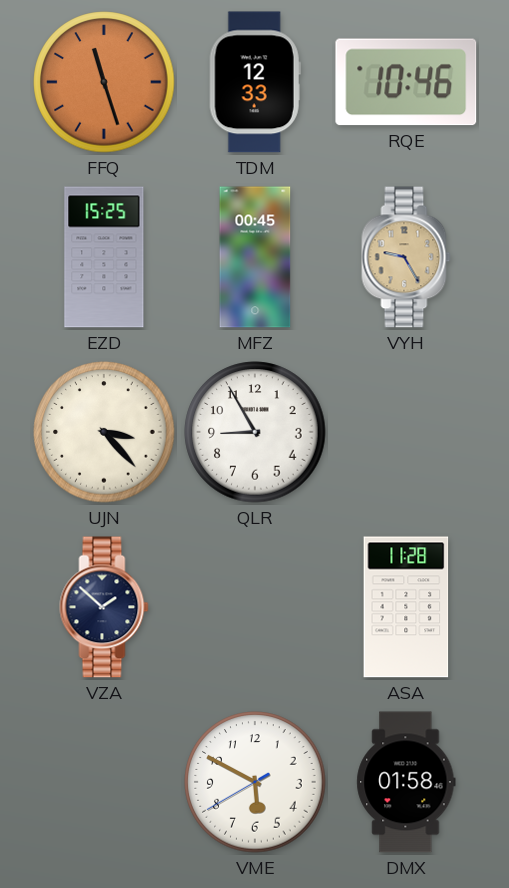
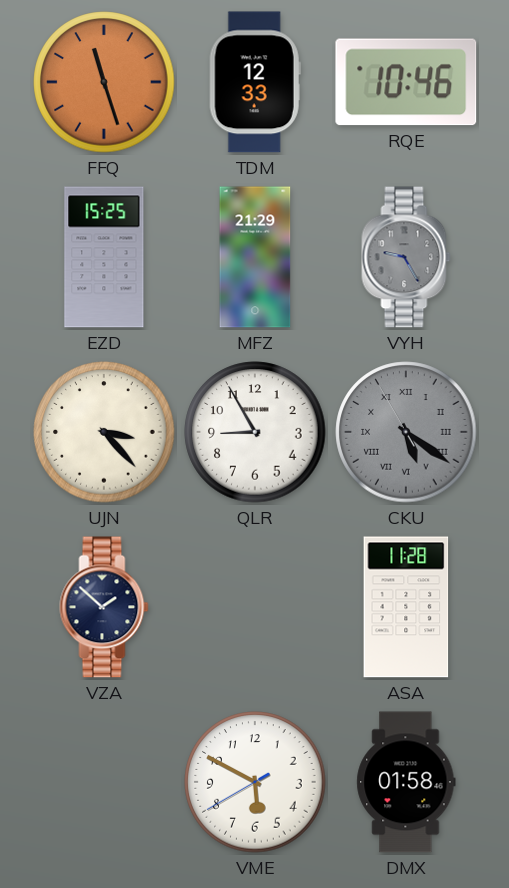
MFZ: 00:45 -> 21:29 (255, 257)
VYH dial: champagne -> grey (406, 257)
CKU: none -> 5:20 (406, 432)
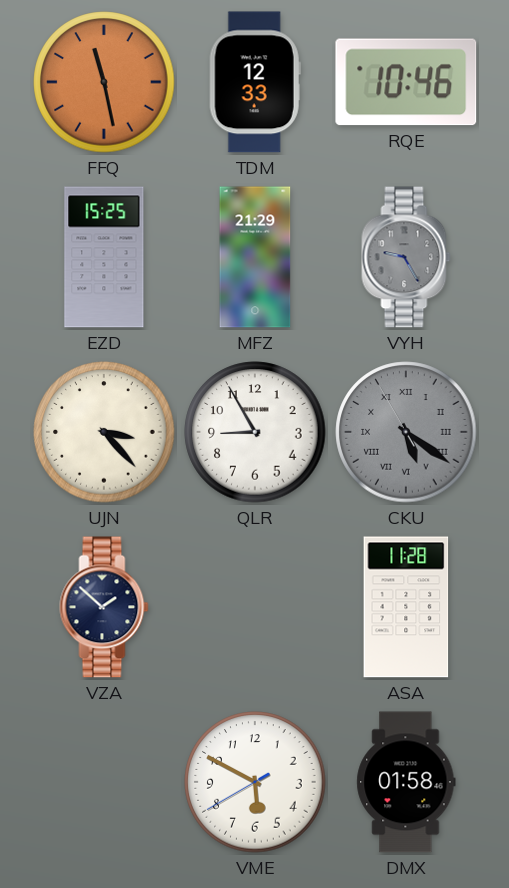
FFQ: 11:27 -> 11:28 (104, 82)
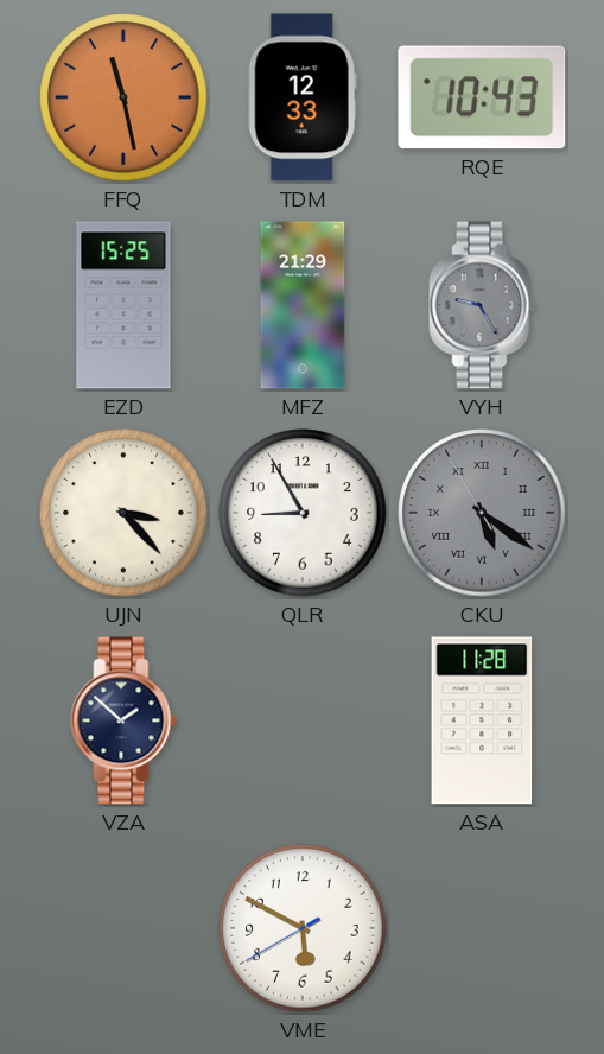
RQE: 10:46 -> 10:43 (482, 97)
DMX: 01:58 -> none (406, 782)
